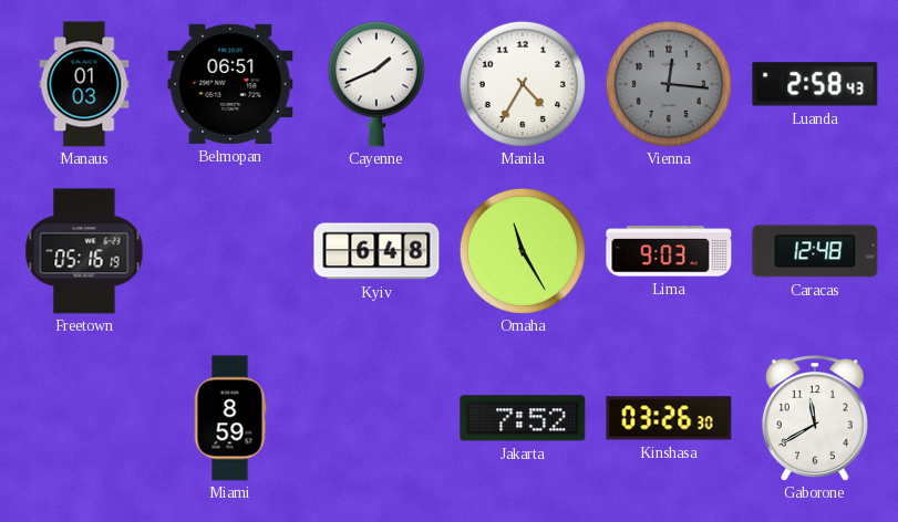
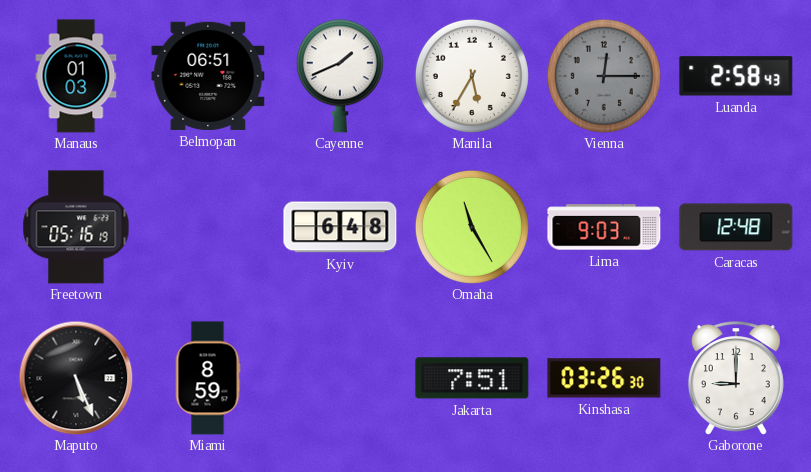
Manila: 4:35 -> 5:35 (472, 76)
Vienna: 12:16 -> 12:15 (604, 76)
Maputo: none -> 5:26 (76, 378)
Jakarta: 7:52 -> 7:51 (472, 378)
Gaborone: 11:40 -> 9:00 (736, 378)
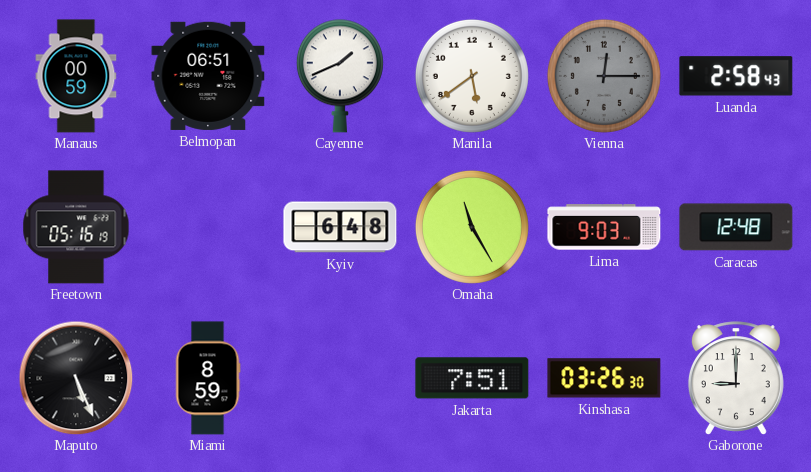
Manaus: 01:03 -> 00:59 (76, 76)
Manila: 5:35 -> 5:39 (472, 76)
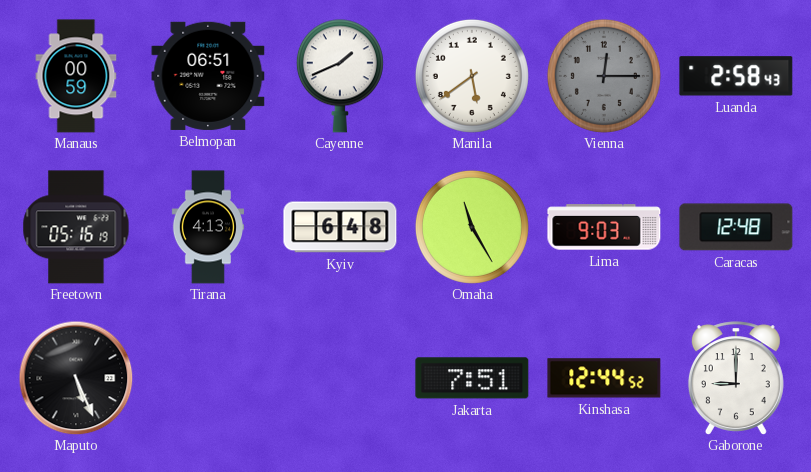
Tirana: none -> 4:13 (207, 227)
Miami: 8:59 -> none (208, 378)
Kinshasa: 03:26 -> 12:44 (604, 378)
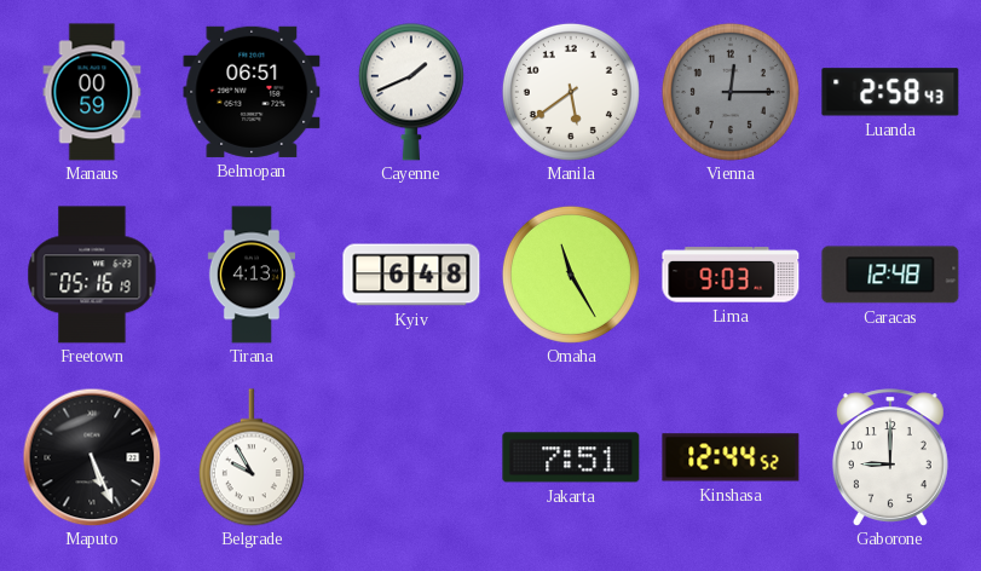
Belgrade: none -> 9:55 (252, 457)
